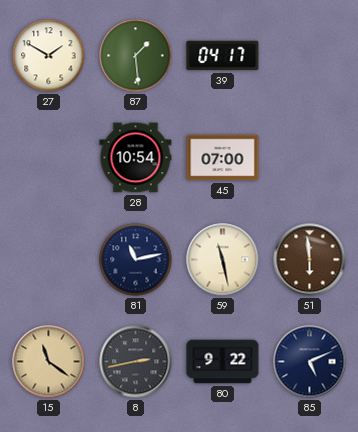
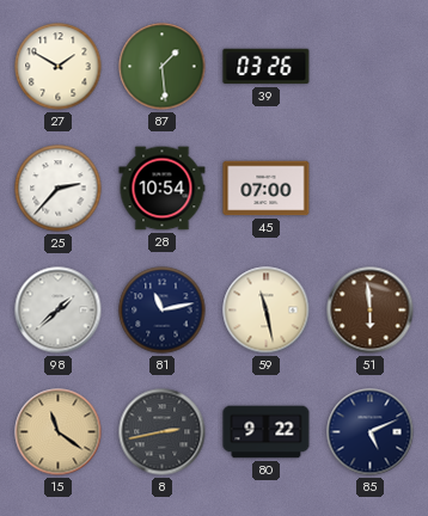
39: 04:17 -> 03:26 (267, 67)
25: none -> 2:37 (59, 189)
98: none -> 1:38 (59, 311)
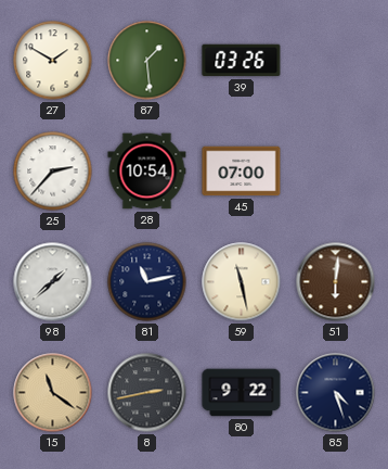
51: 5:59 -> 6:01 (336, 282)
85: 5:11 -> 4:27 (336, 393)
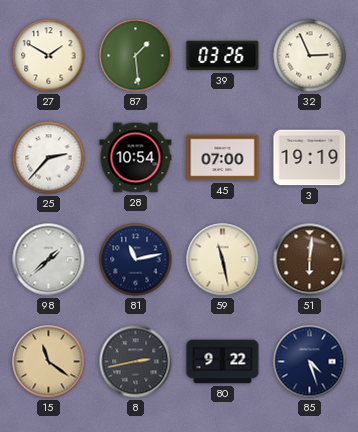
32: none -> 2:56 (310, 56)
3: none -> 19:19 (310, 158)
